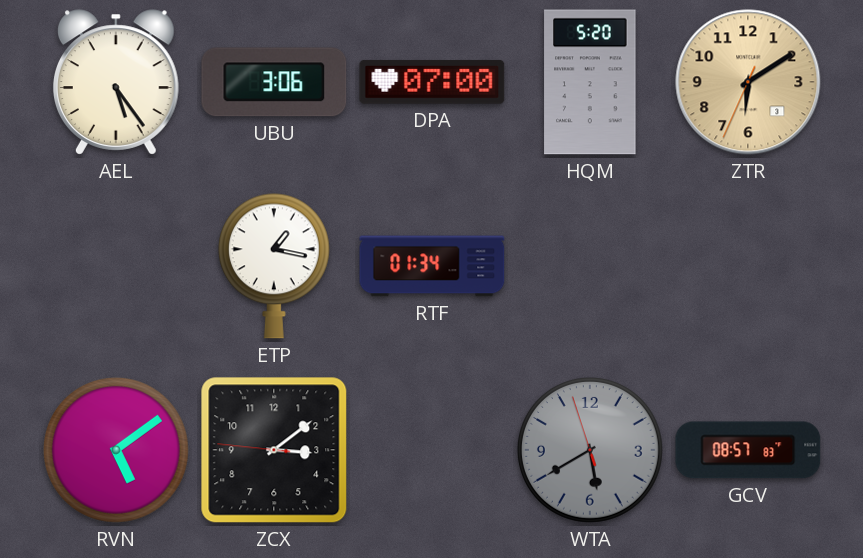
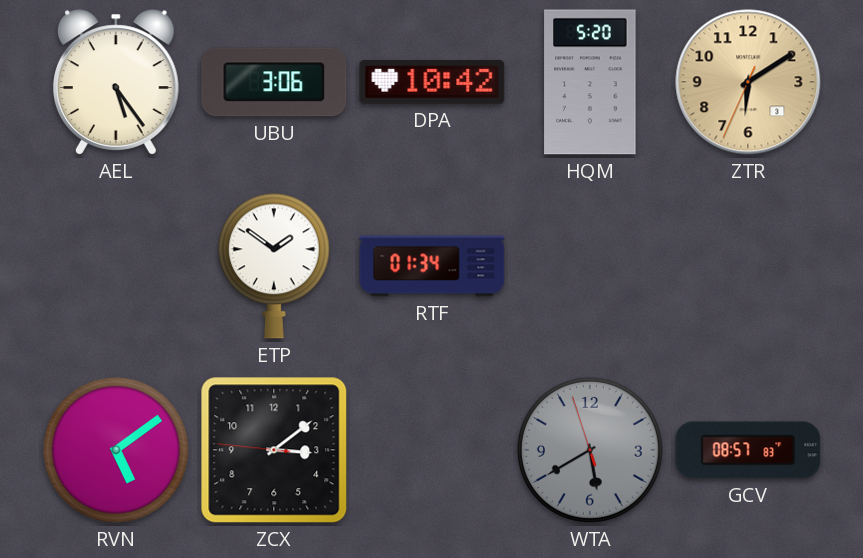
DPA: 07:00 -> 10:42 (432, 82)
ETP: 1:17 -> 1:51 (274, 266)
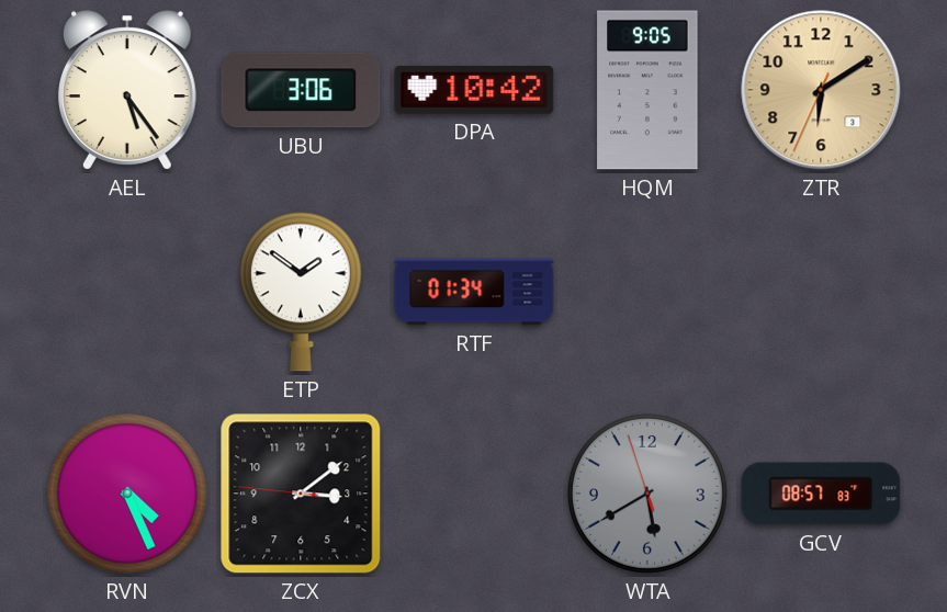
HQM: 5:20 -> 9:05 (647, 90)
RVN: 5:09 -> 4:26 (127, 494)
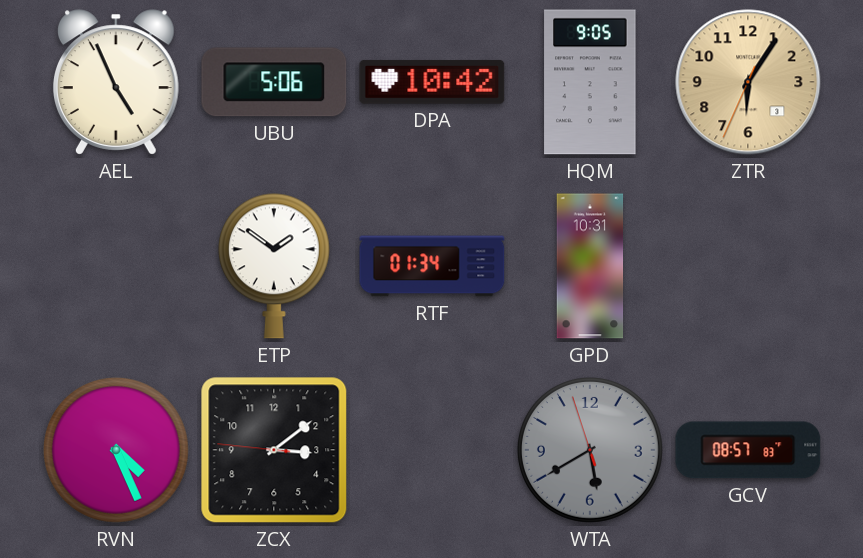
AEL: 5:24 -> 4:56 (116, 82)
UBU: 3:06 -> 5:06 (274, 82)
ZTR: 6:09 -> 6:05 (748, 82)
GPD: none -> 10:31 (590, 266)
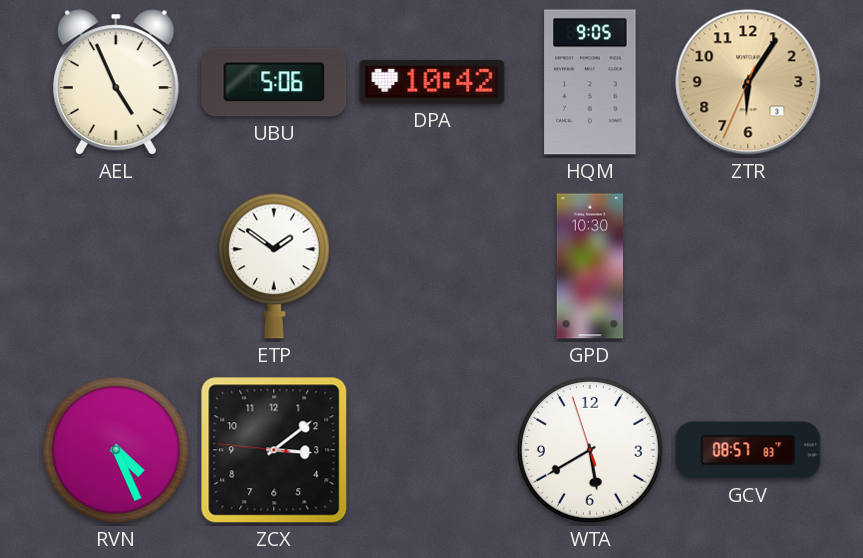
RTF: 01:34 -> none (432, 266)
GPD: 10:31 -> 10:30 (590, 266)
WTA dial: grey -> white (590, 450)
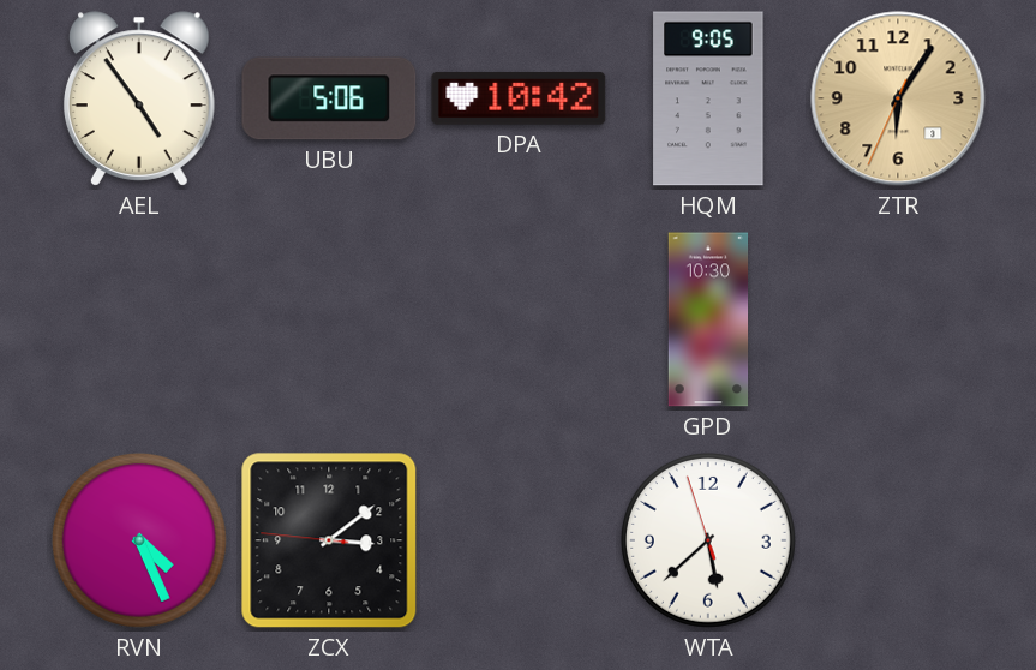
AEL: 4:56 -> 4:54 (139, 98)
ETP: 1:51 -> none (274, 266)
WTA: 5:39 -> 5:37 (708, 540)
GCV: 08:57 -> none (748, 450)
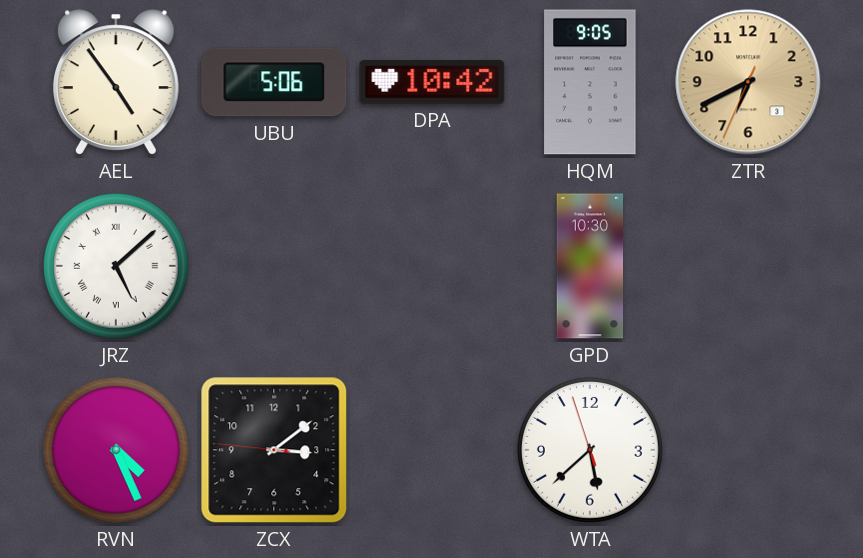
ZTR: 6:05 -> 6:40 (748, 82)
JRZ: none -> 5:08 (116, 266)
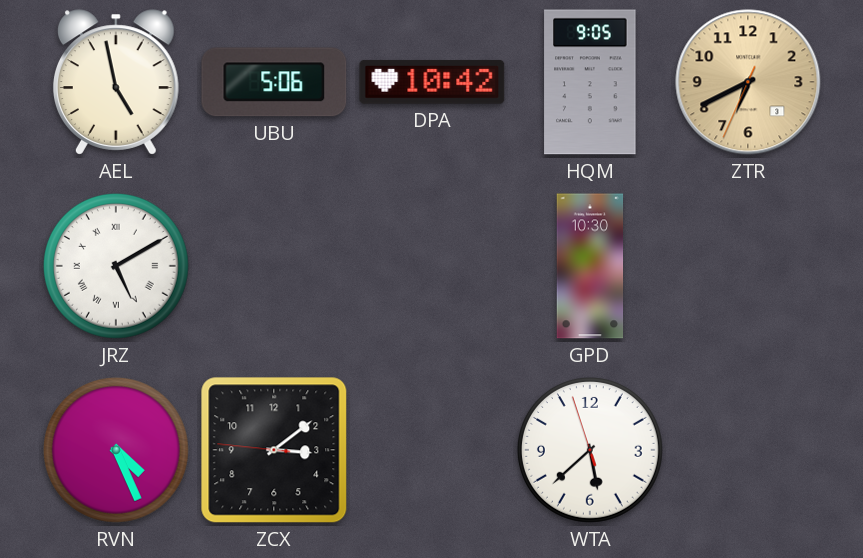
AEL: 4:54 -> 4:58 (116, 82)
JRZ: 5:08 -> 5:10 (116, 266)
